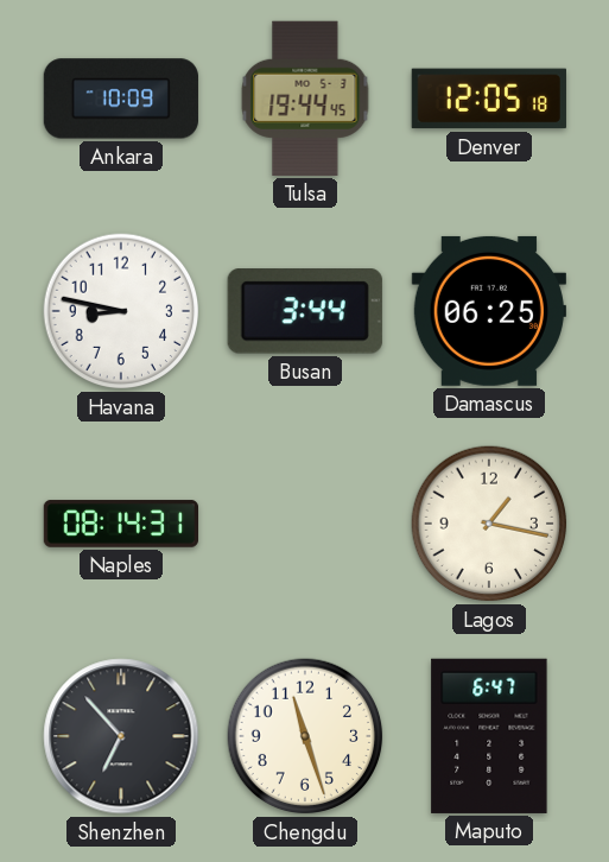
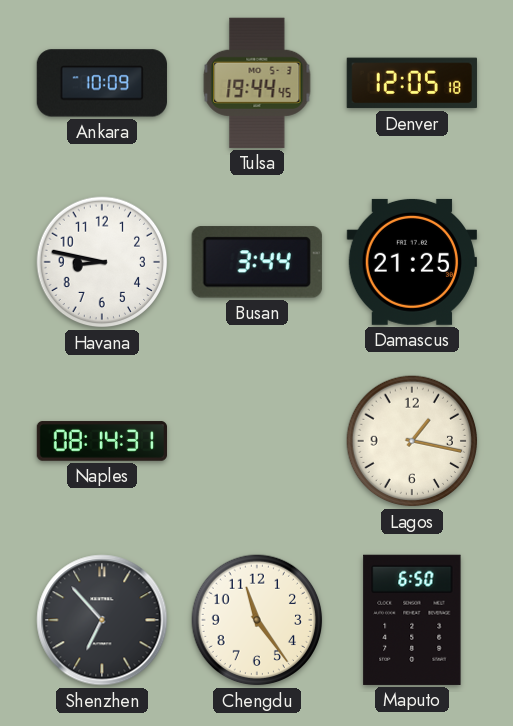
Damascus: 06:25 -> 21:25 (411, 262)
Chengdu: 11:27 -> 11:24 (257, 620)
Maputo: 6:47 -> 6:50 (412, 620)
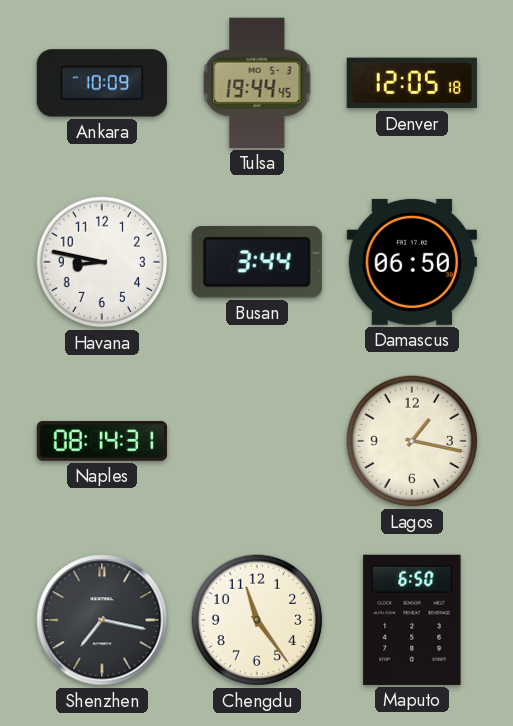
Damascus: 21:25 -> 06:50 (411, 262)
Shenzhen: 6:53 -> 7:17 (102, 620)
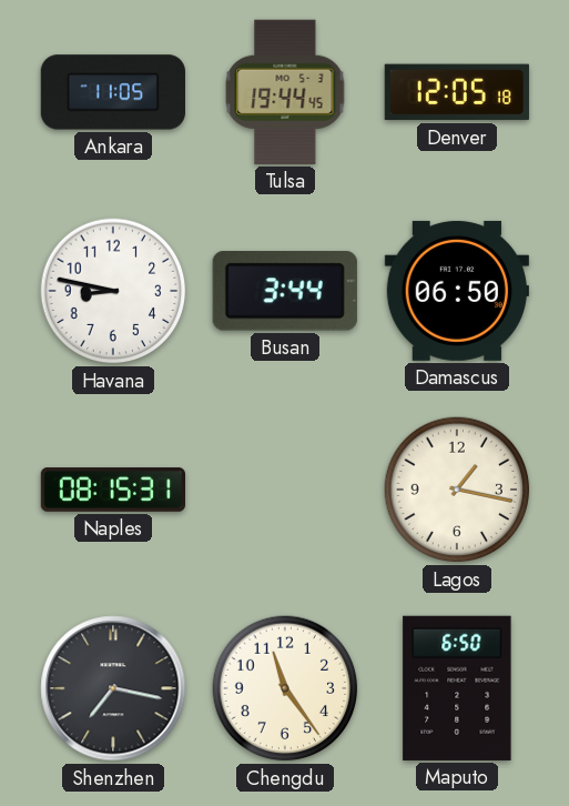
Ankara: 10:09 -> 11:05 (113, 92)
Naples: 08:14 -> 08:15 (112, 490)
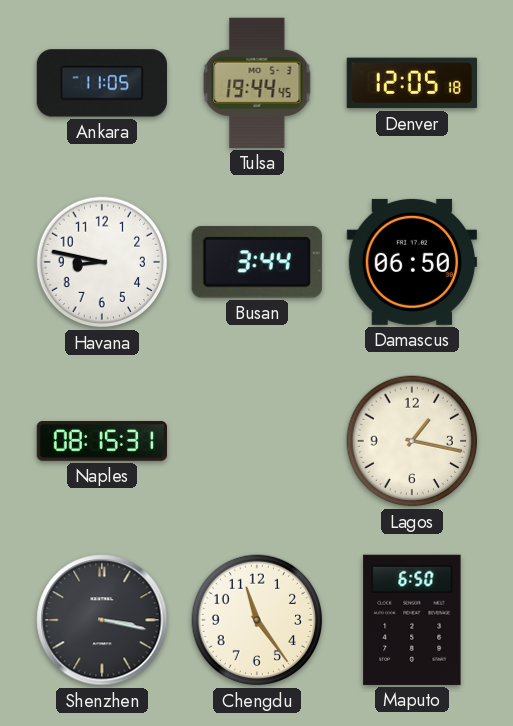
Shenzhen: 7:17 -> 3:17 (102, 620)
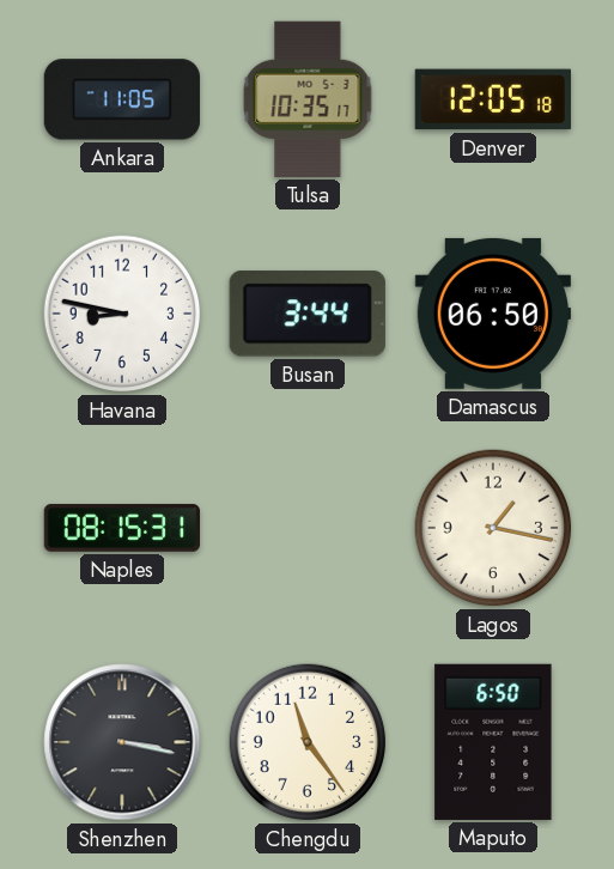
Tulsa: 19:44 -> 10:35 (308, 99)
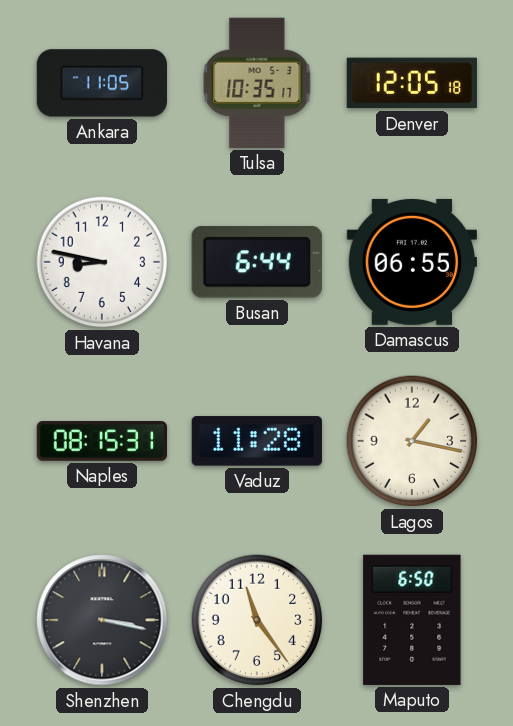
Busan: 3:44 -> 6:44 (257, 262)
Damascus: 06:50 -> 06:55 (411, 262)
Vaduz: none -> 11:28 (257, 441)
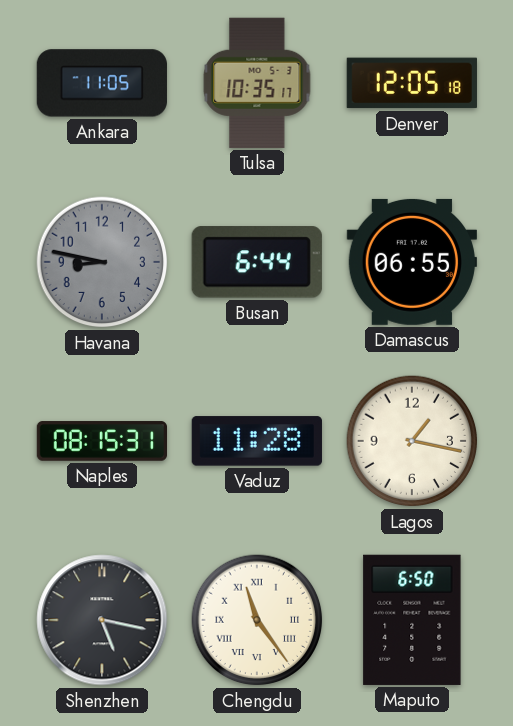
Havana dial: white -> grey (102, 262)
Shenzhen: 3:17 -> 5:17 (102, 620)
Chengdu numerals: Arabic -> Roman (257, 620)
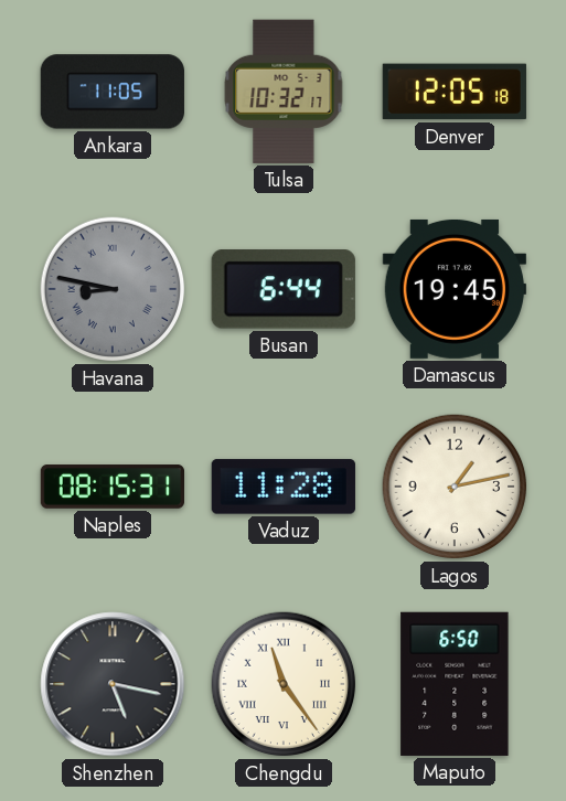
Tulsa: 10:35 -> 10:32 (284, 92)
Havana numerals: Arabic -> Roman (113, 289)
Damascus: 06:55 -> 19:45 (453, 289)
Lagos: 1:17 -> 1:13 (455, 487)
